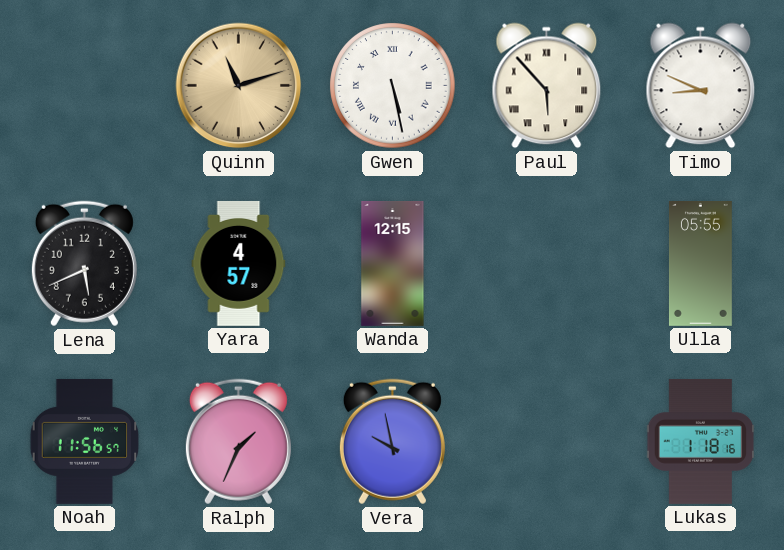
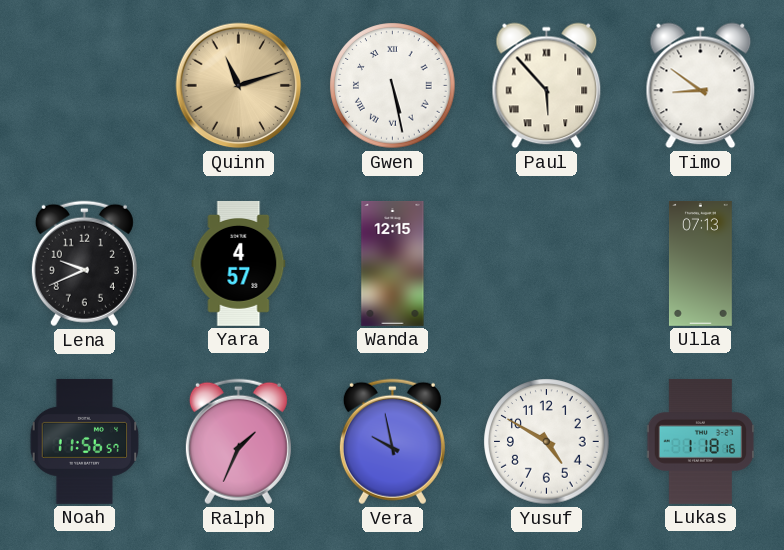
Timo: 8:49 -> 8:51 (701, 86)
Lena: 5:41 -> 9:41 (84, 264)
Ulla: 05:55 -> 07:13 (700, 263)
Yusuf: none -> 4:50 (547, 442)
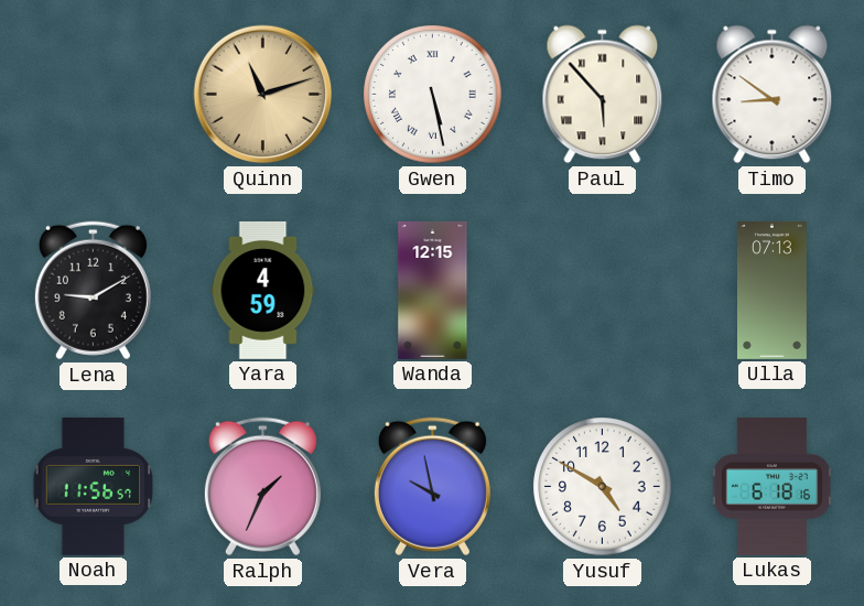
Lena: 9:41 -> 9:10 (93, 291)
Yara: 4:57 -> 4:59 (263, 290)
Lukas: 1:18 -> 6:18 (773, 486)
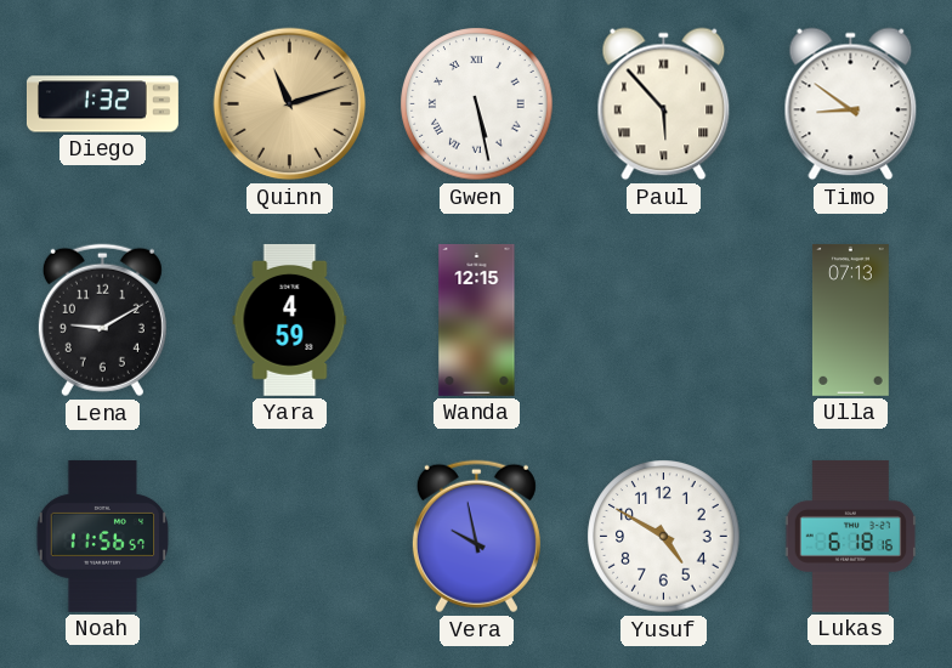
Diego: none -> 1:32 (102, 104)
Ralph: 1:34 -> none (262, 487)
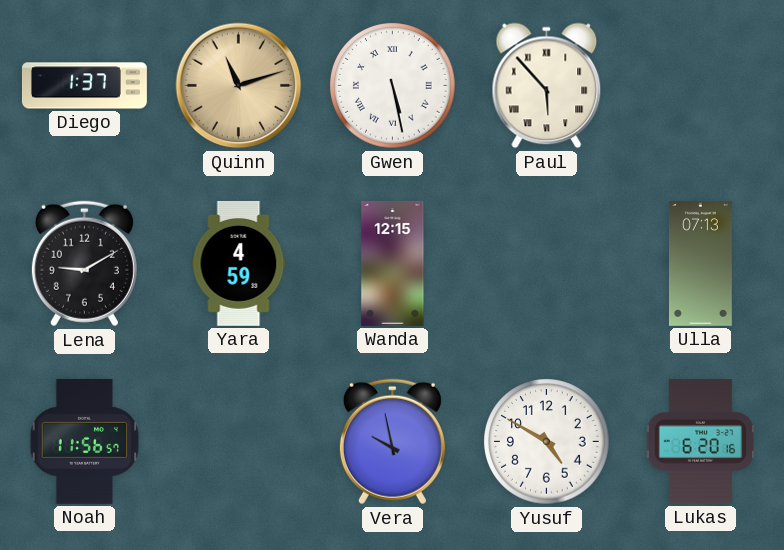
Diego: 1:32 -> 1:37 (84, 86)
Timo: 8:51 -> none (851, 104)
Lukas: 6:18 -> 6:20 (701, 441)
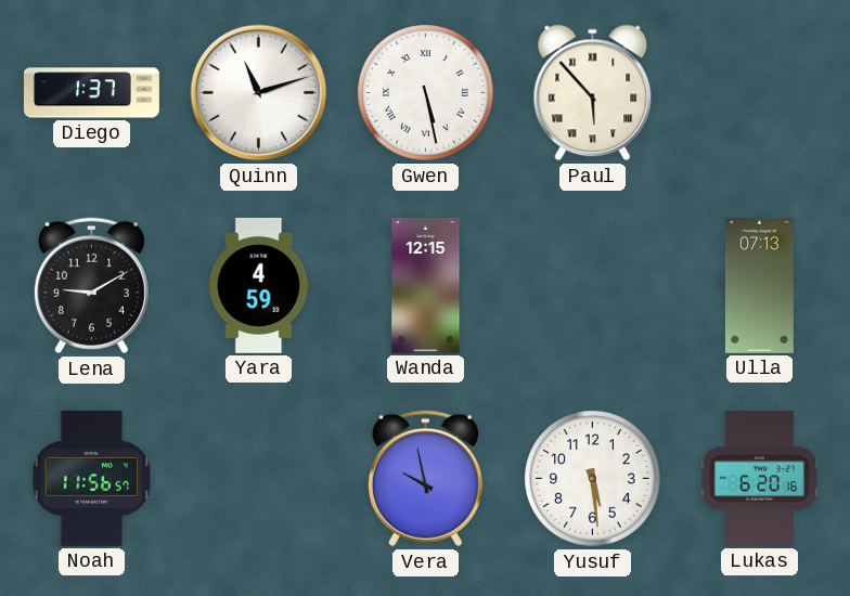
Quinn dial: champagne -> white (259, 93)
Yusuf: 4:50 -> 5:29 (593, 479)
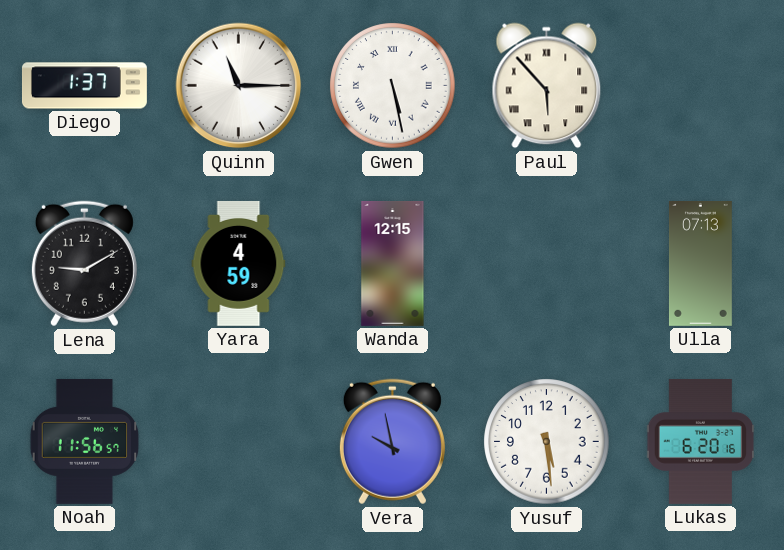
Quinn: 11:12 -> 11:15 (239, 86)
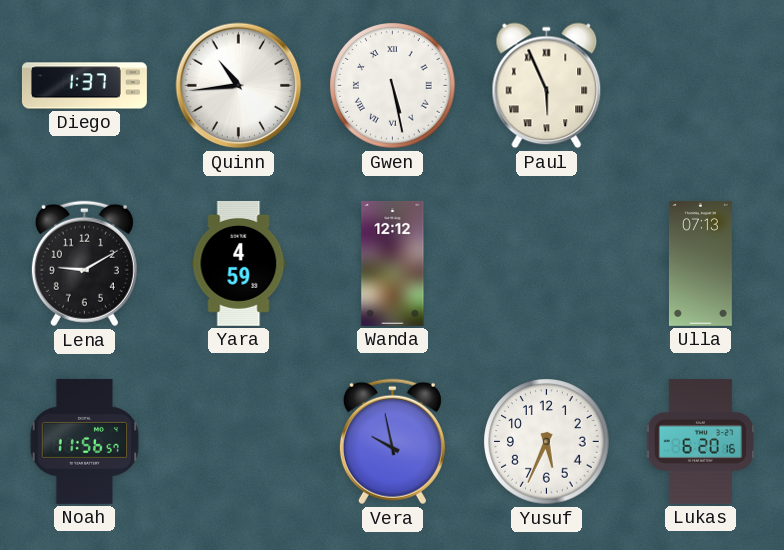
Quinn: 11:15 -> 10:44 (239, 86)
Paul: 5:53 -> 5:56 (547, 86)
Wanda: 12:15 -> 12:12 (393, 263)
Yusuf: 5:29 -> 5:34 (547, 442)
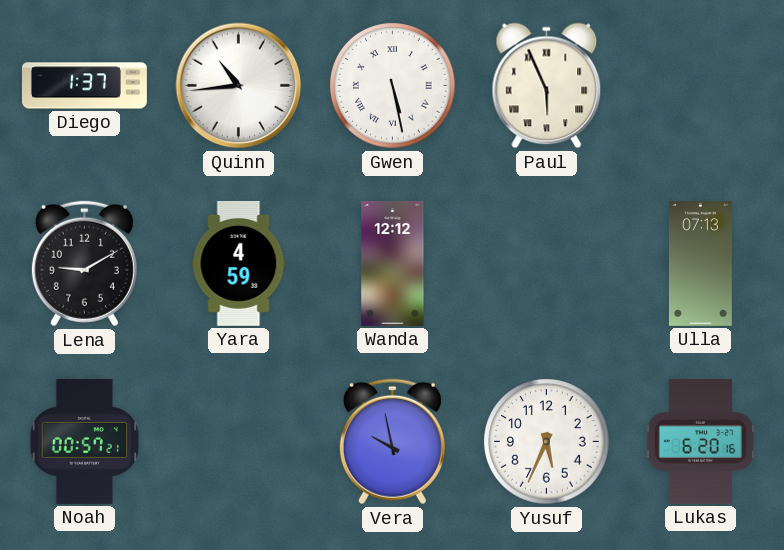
Noah: 11:56 -> 00:57 (85, 441)
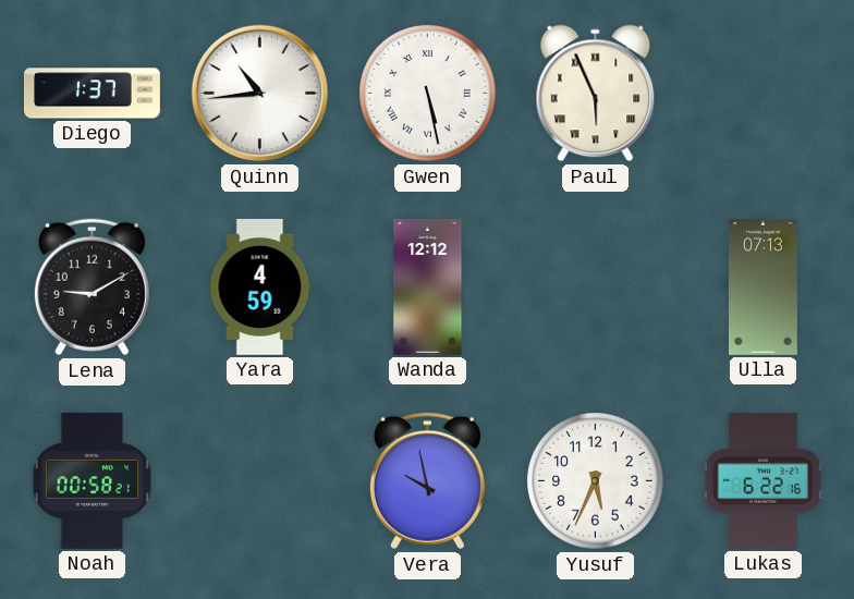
Noah: 00:57 -> 00:58 (93, 480)
Lukas: 6:20 -> 6:22 (764, 480)
